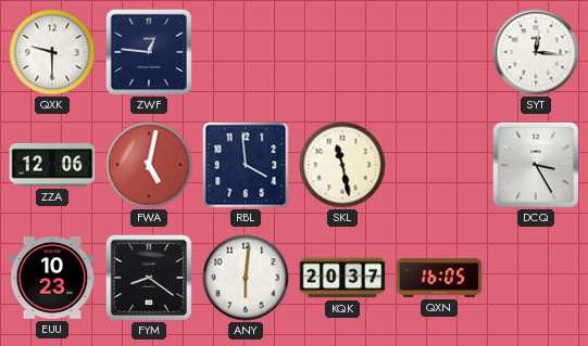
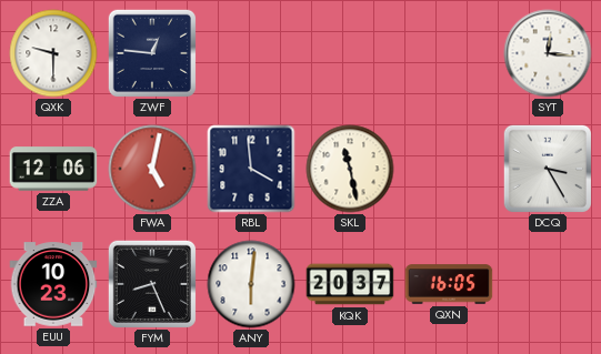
FYM: 8:21 -> 8:26 (151, 283)
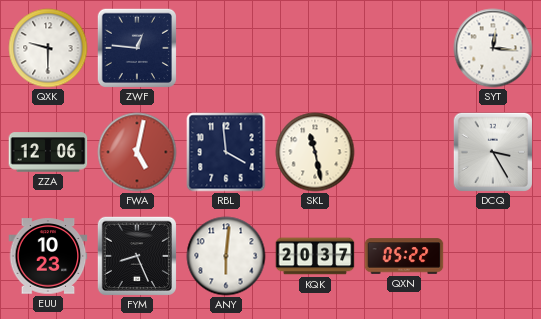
QXN: 16:05 -> 05:22 (404, 256)
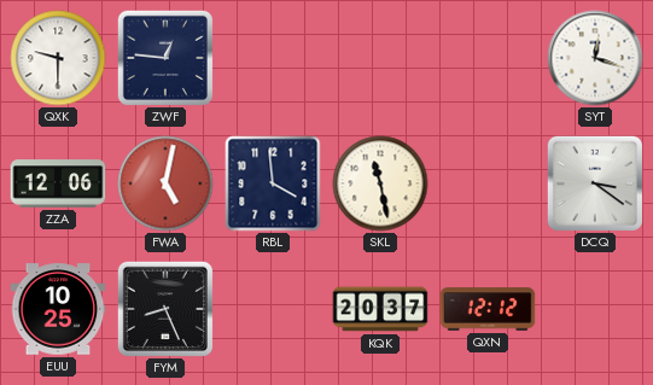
SYT: 12:16 -> 12:18 (595, 58)
DCQ: 3:25 -> 3:21 (594, 182)
EUU: 10:23 -> 10:25 (58, 309)
ANY: 6:01 -> none (226, 256)
QXN: 05:22 -> 12:12 (488, 309)
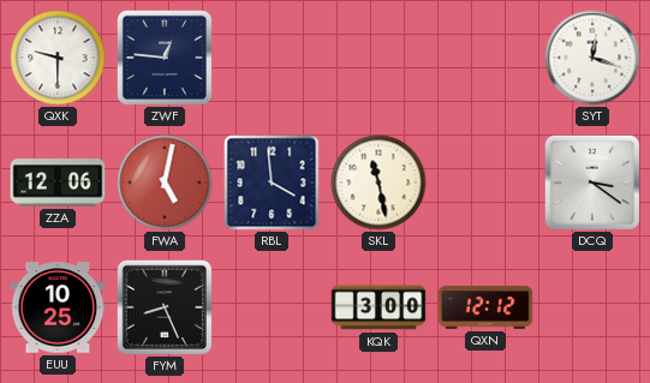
KQK: 20:37 -> 3:00 (378, 307)
